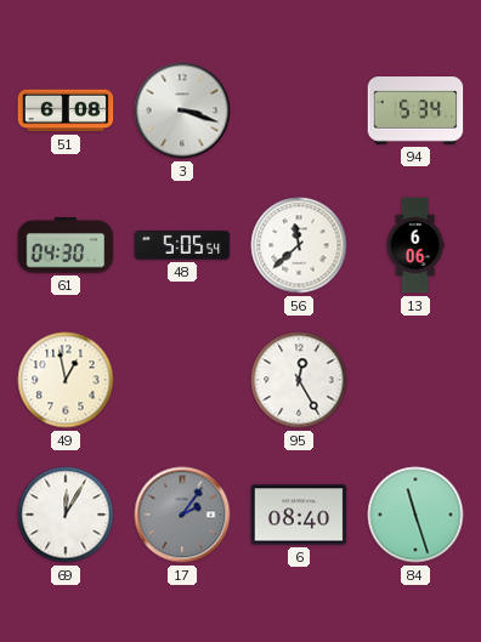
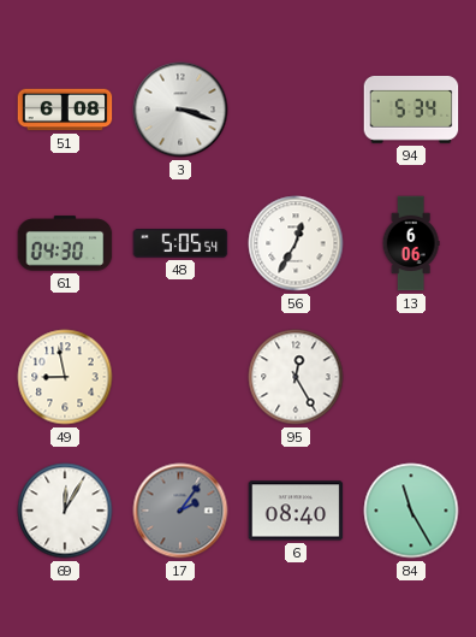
56: 11:38 -> 12:35 (296, 243)
49: 12:58 -> 8:58 (65, 377)
84: 11:27 -> 11:25 (411, 511)
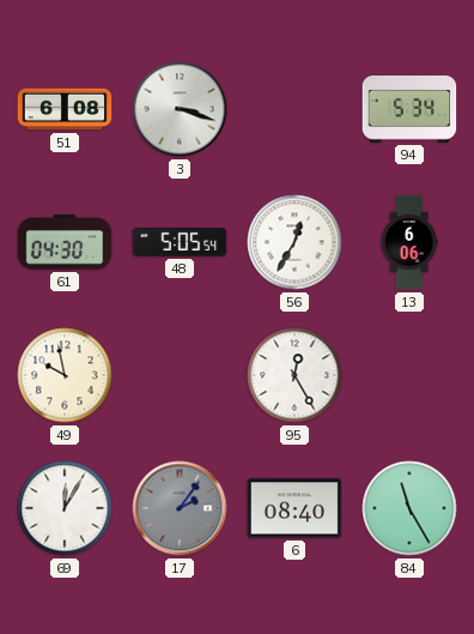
49: 8:58 -> 9:58 (65, 375)
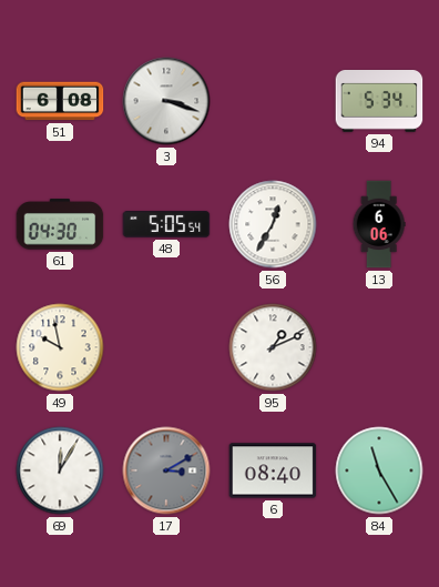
95: 12:25 -> 1:11 (273, 347)
17: 2:06 -> 3:10 (166, 470)
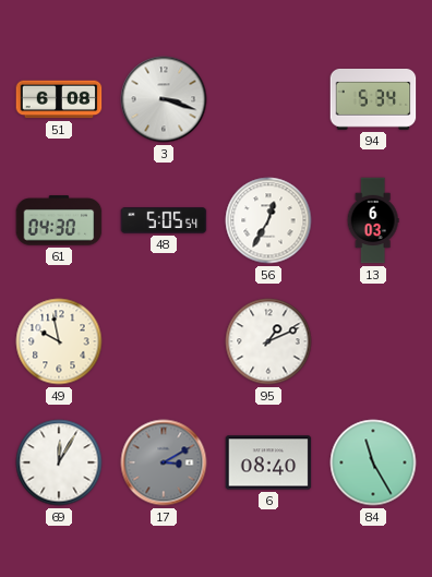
13: 6:06 -> 6:03 (373, 220)
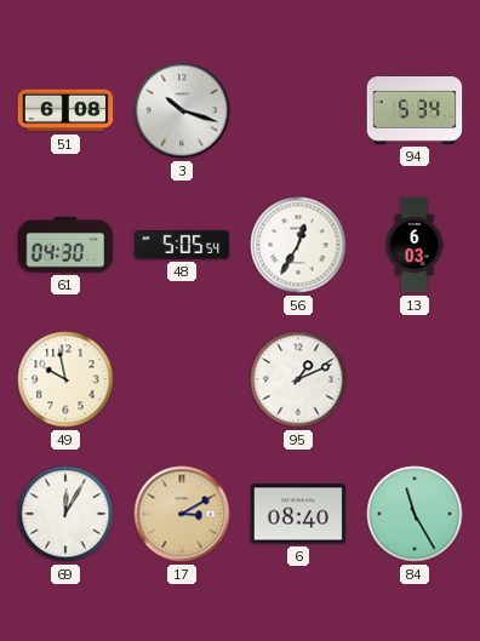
3: 3:18 -> 10:18 (182, 110)
17 dial: grey -> champagne (182, 514)
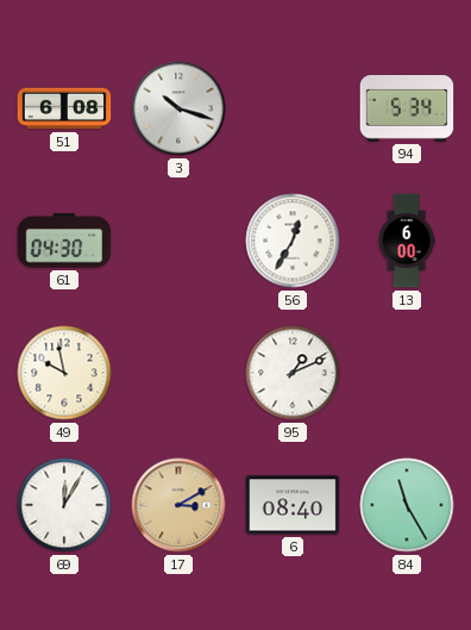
48: 5:05 -> none (182, 246)
13: 6:03 -> 6:00 (407, 241)
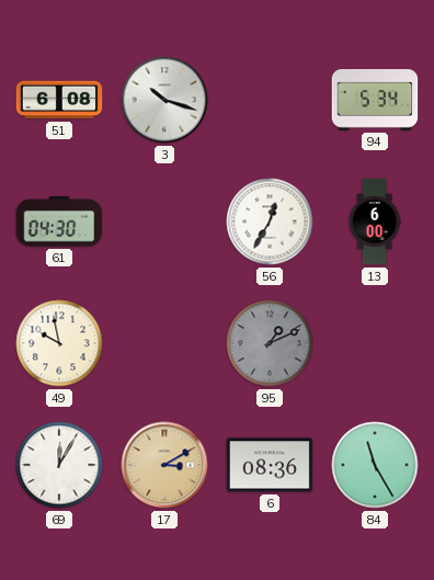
95 dial: white -> grey (270, 343)
6: 08:40 -> 08:36 (270, 465)
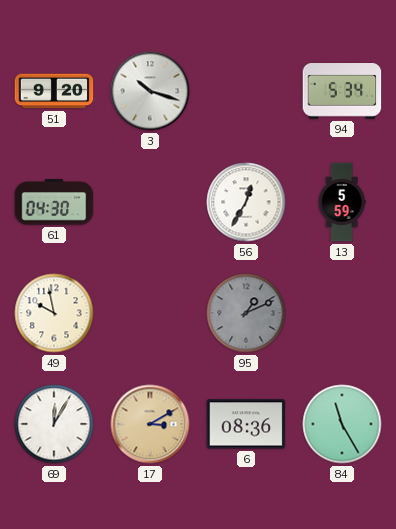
51: 6:08 -> 9:20 (54, 91)
13: 6:00 -> 5:59 (342, 202)
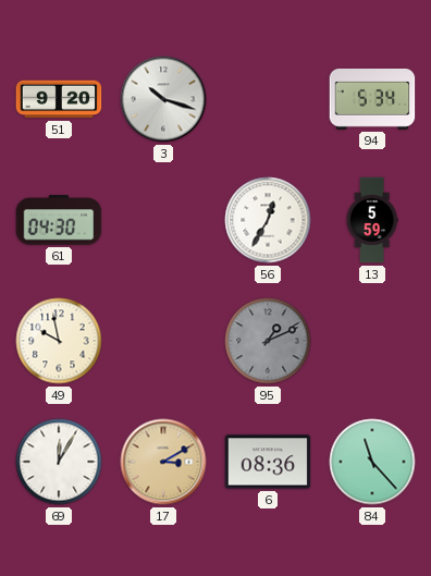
84: 11:25 -> 11:23 (372, 462)
